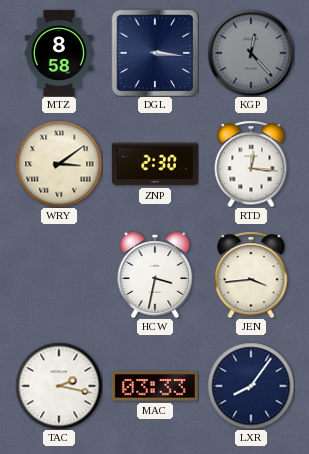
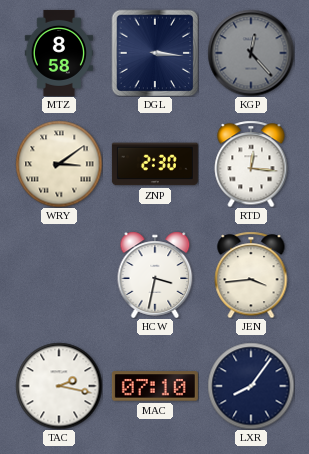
MAC: 03:33 -> 07:10 (155, 386)
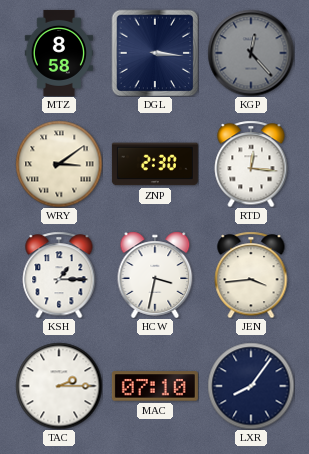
KSH: none -> 1:15 (59, 275)
TAC: 2:17 -> 2:15 (59, 386)
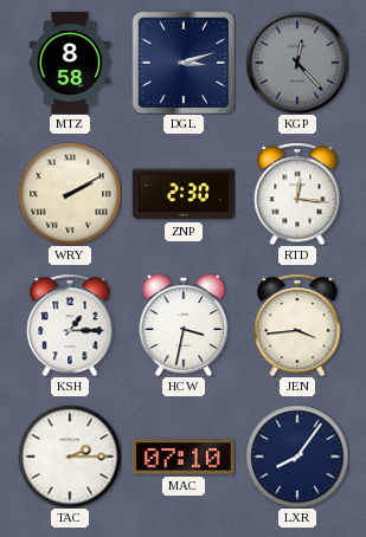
DGL: 3:16 -> 3:12 (184, 63)
WRY: 3:09 -> 2:10 (70, 194)
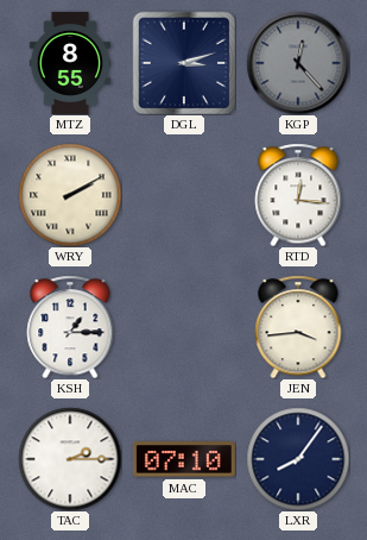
MTZ: 8:58 -> 8:55 (69, 63)
ZNP: 2:30 -> none (184, 194)
HCW: 3:32 -> none (184, 325)
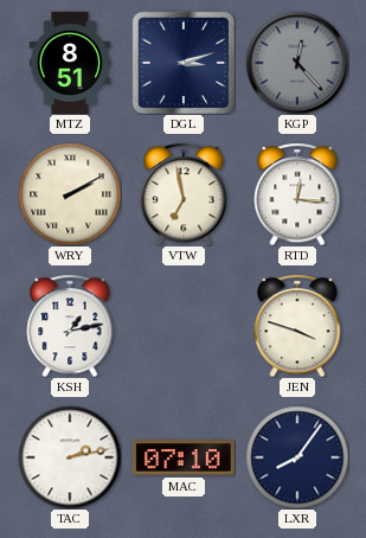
MTZ: 8:55 -> 8:51 (69, 63)
VTW: none -> 6:58 (184, 194)
KSH: 1:15 -> 1:13 (70, 326)
JEN: 3:44 -> 3:48 (297, 326)
TAC: 2:15 -> 2:13 (70, 457)
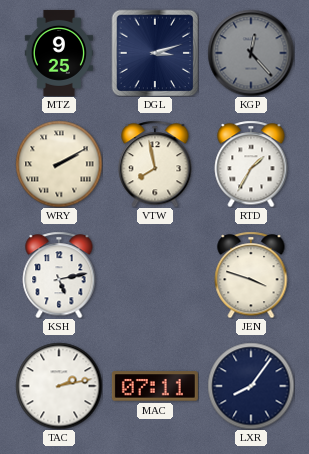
MTZ: 8:51 -> 9:25 (58, 53)
VTW: 6:58 -> 7:58 (155, 164)
RTD: 12:16 -> 1:35 (251, 164)
KSH: 1:13 -> 5:13 (59, 275)
MAC: 07:10 -> 07:11 (155, 386)
